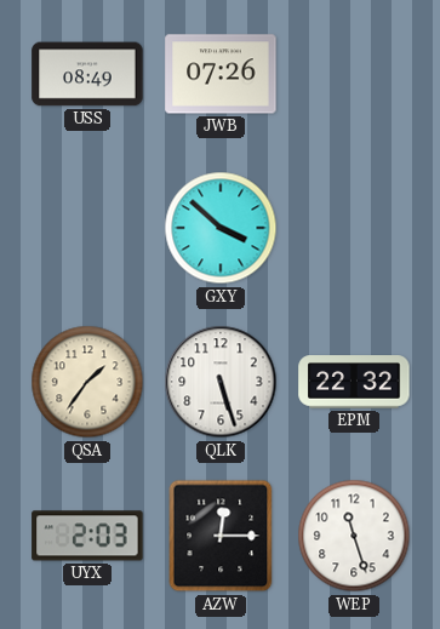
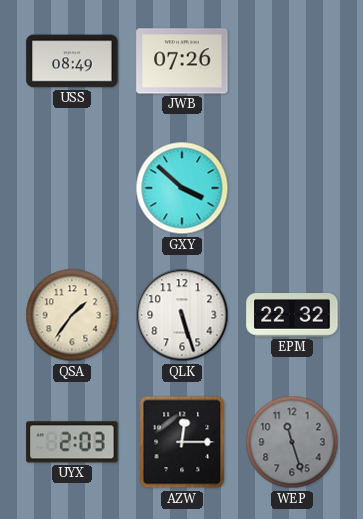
WEP dial: white -> grey (292, 442)
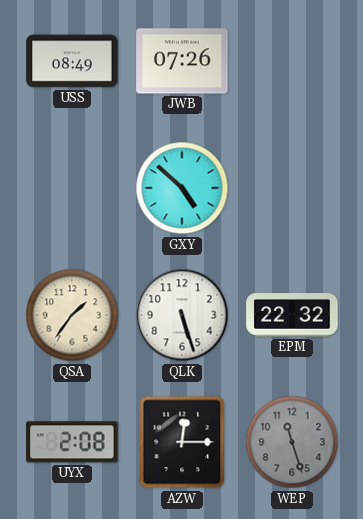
GXY: 3:52 -> 4:52 (182, 188)
UYX: 2:03 -> 2:08 (72, 442)
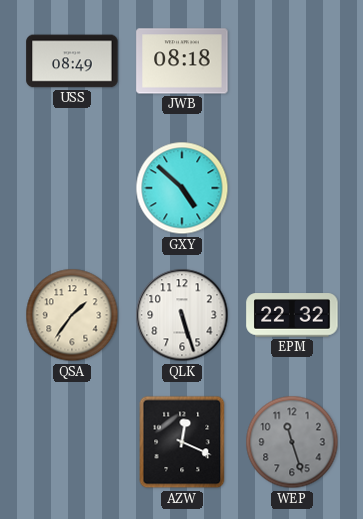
JWB: 07:26 -> 08:18 (182, 61)
UYX: 2:08 -> none (72, 442)
AZW: 12:15 -> 12:19 (182, 442)
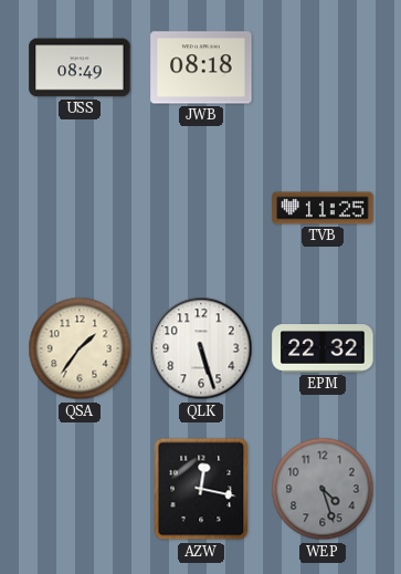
GXY: 4:52 -> none (182, 188)
TVB: none -> 11:25 (323, 208)
AZW: 12:19 -> 12:17 (201, 489)
WEP: 11:27 -> 4:27 (323, 489)
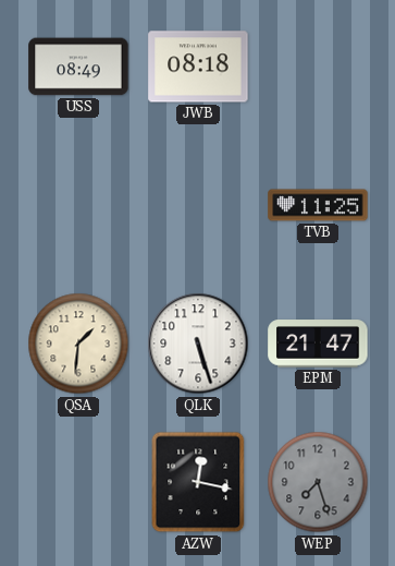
QSA: 1:36 -> 1:31 (78, 344)
EPM: 22:32 -> 21:47 (318, 344)
WEP: 4:27 -> 7:27 (318, 482)
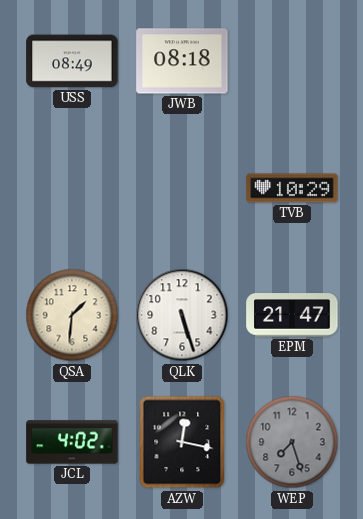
TVB: 11:25 -> 10:29 (292, 188)
JCL: none -> 4:02 (72, 442)
